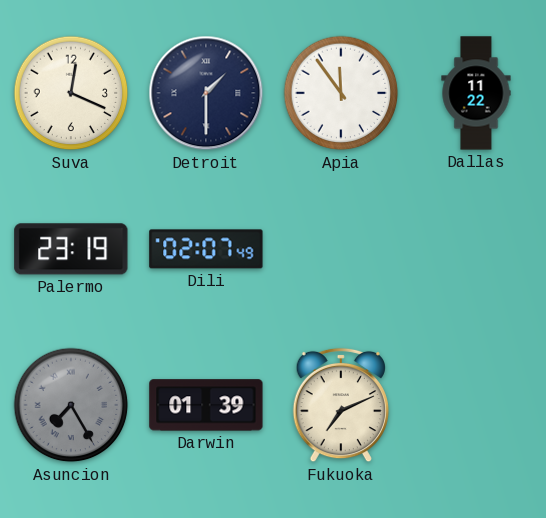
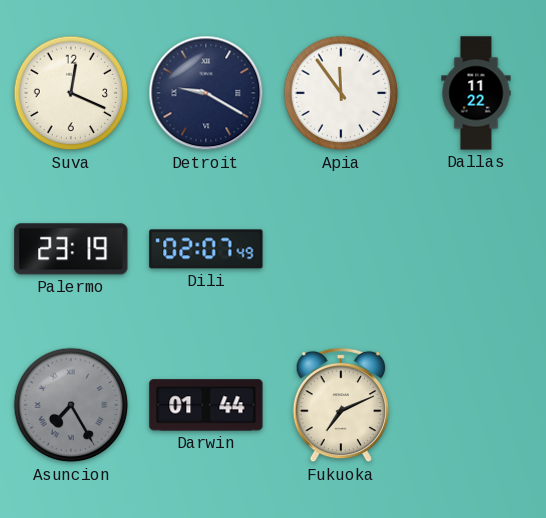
Detroit: 1:30 -> 9:20 (206, 93)
Darwin: 01:39 -> 01:44 (206, 405)
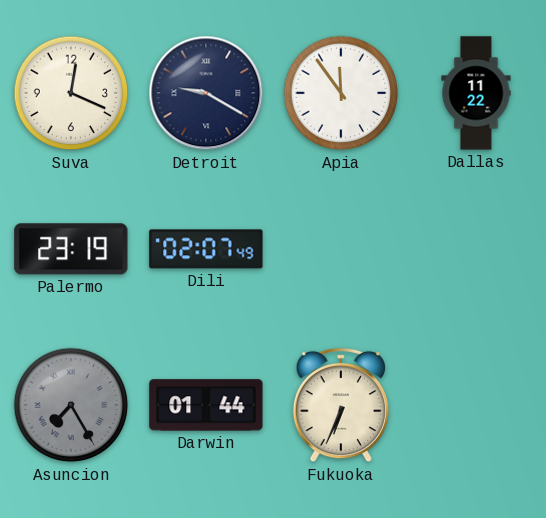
Fukuoka: 7:11 -> 6:34 (341, 405)
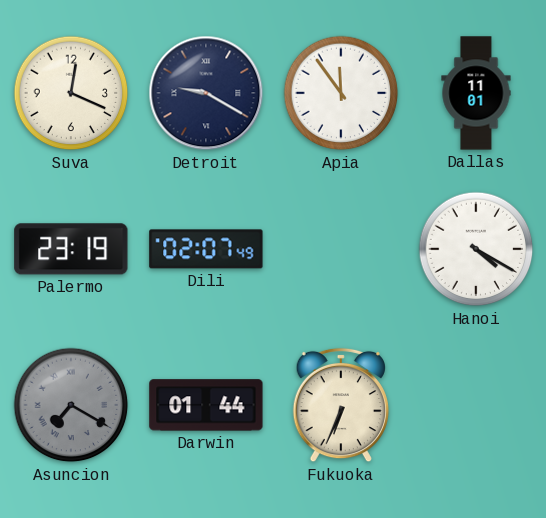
Dallas: 11:22 -> 11:01 (476, 93)
Hanoi: none -> 4:20 (476, 249)
Asuncion: 7:25 -> 7:20 (71, 405)
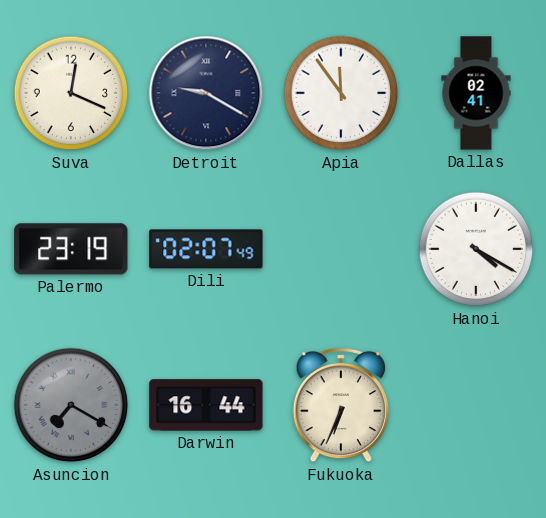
Dallas: 11:01 -> 02:41 (476, 93)
Darwin: 01:44 -> 16:44 (206, 405)
